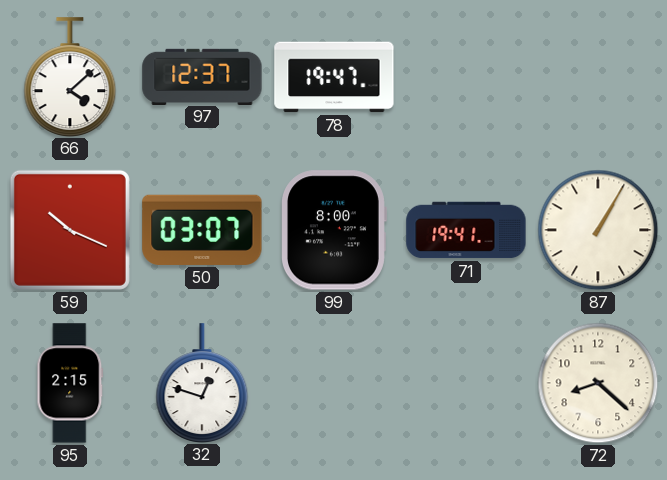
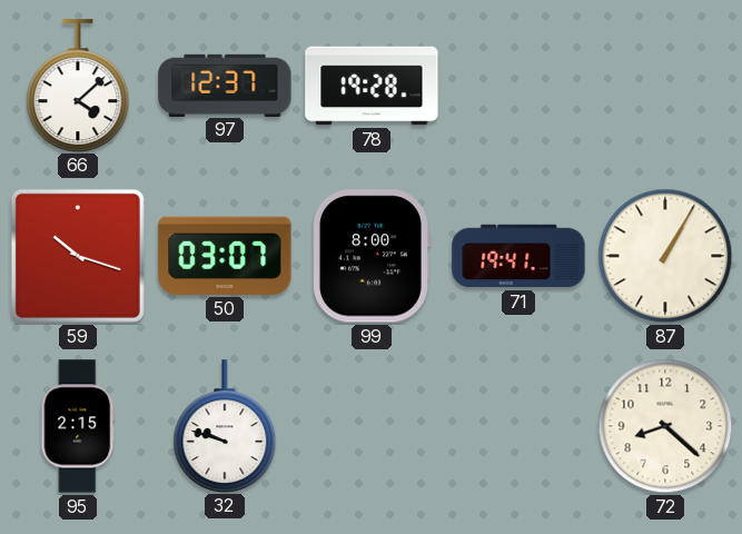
78: 19:47 -> 19:28 (372, 86)
59: 10:19 -> 10:18 (78, 256)
32: 12:48 -> 9:48 (225, 426)
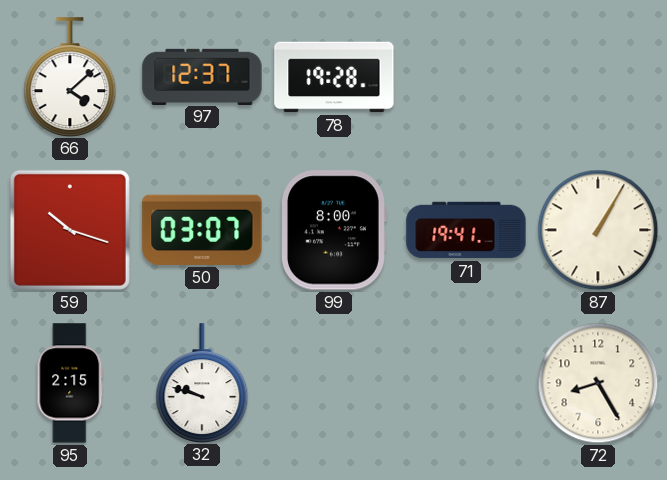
72: 8:22 -> 8:25 (598, 383)
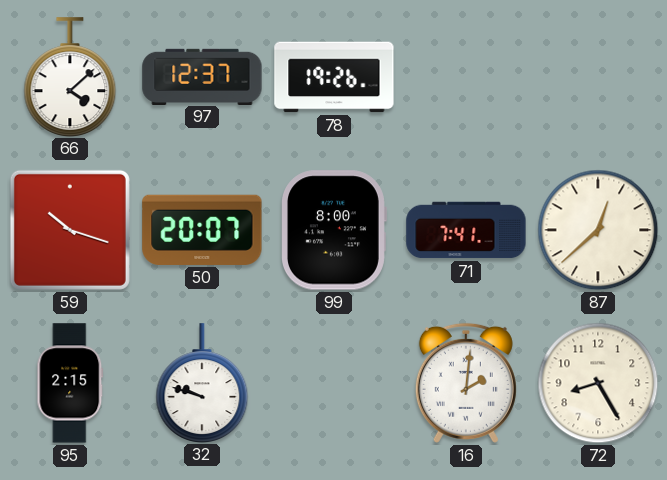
78: 19:28 -> 19:26 (334, 77)
50: 03:07 -> 20:07 (202, 230)
71: 19:41 -> 7:41 (466, 230)
87: 1:05 -> 12:38 (598, 230)
16: none -> 2:01 (466, 383)
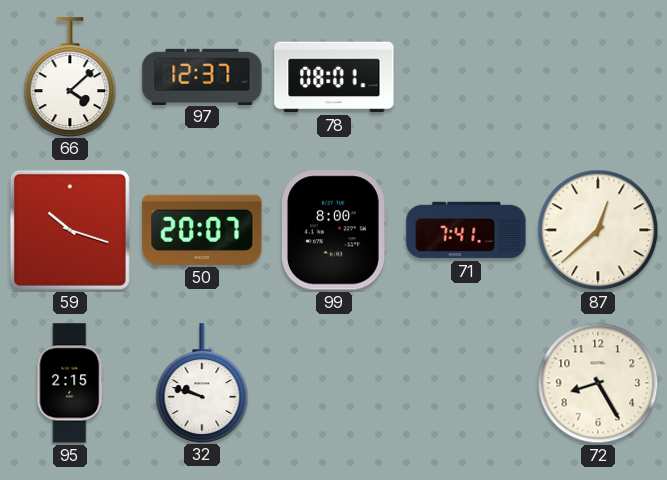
78: 19:26 -> 08:01 (334, 77)
16: 2:01 -> none (466, 383)
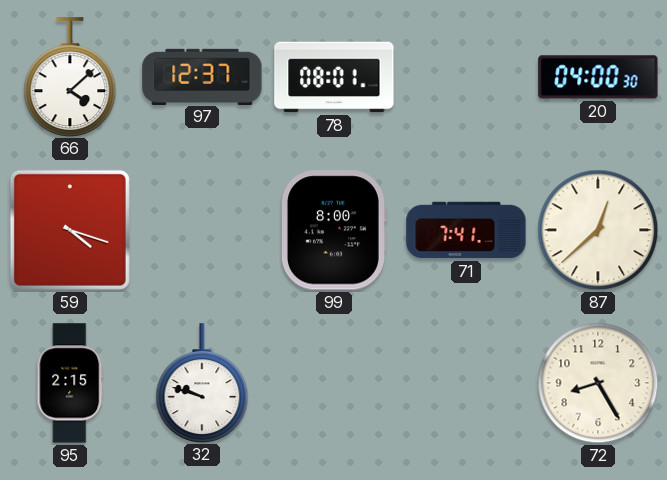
20: none -> 04:00 (598, 77)
59: 10:18 -> 4:18 (70, 230)
50: 20:07 -> none (202, 230)
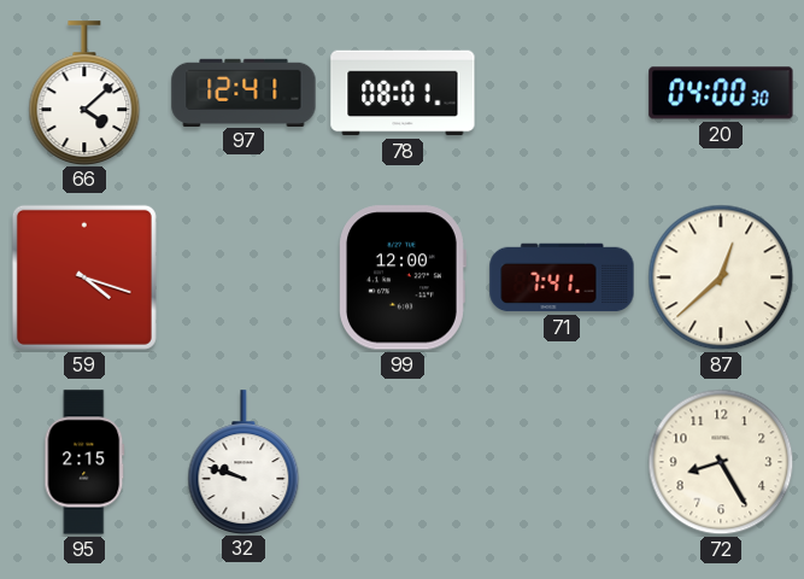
97: 12:37 -> 12:41 (243, 92)
99: 8:00 -> 12:00 (403, 277)
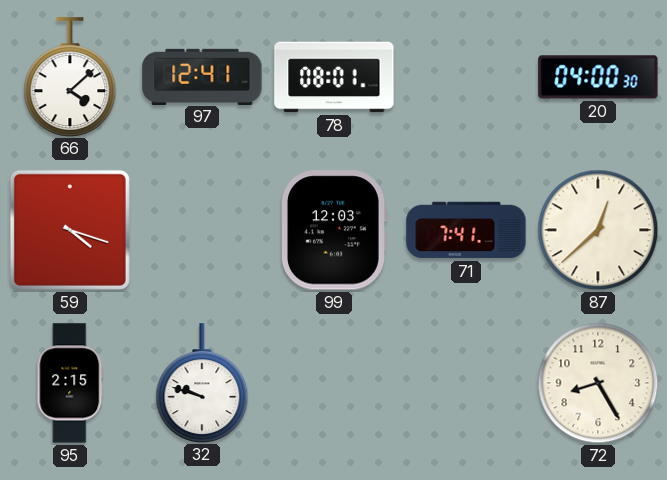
99: 12:00 -> 12:03 (334, 230)
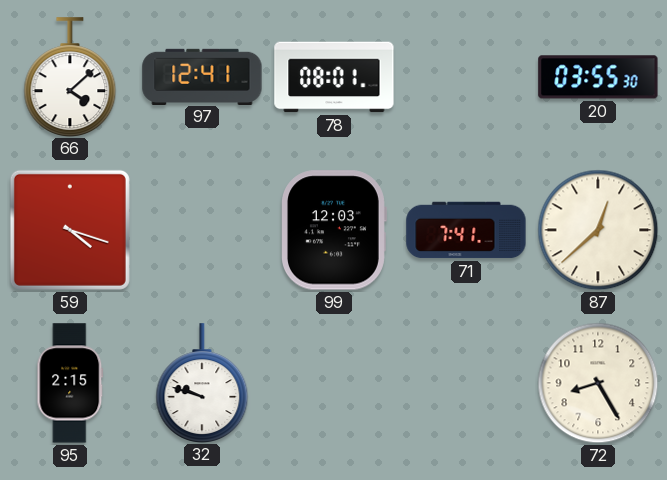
20: 04:00 -> 03:55 (598, 77)
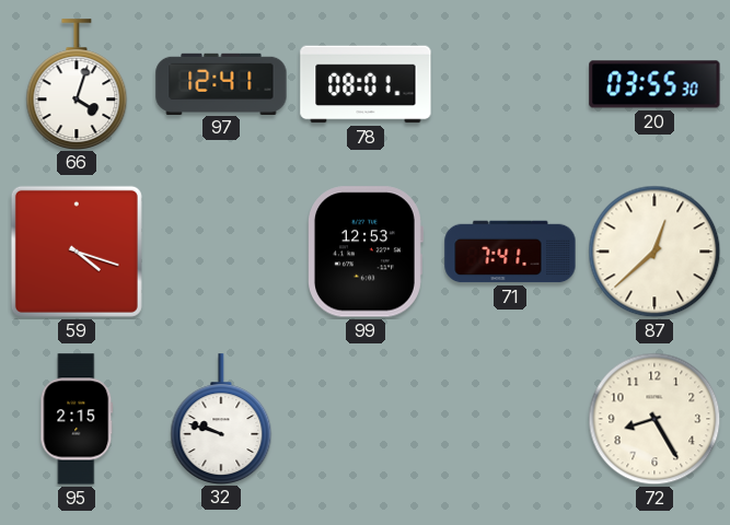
66: 4:08 -> 4:03 (77, 84)
99: 12:03 -> 12:53 (366, 252)
